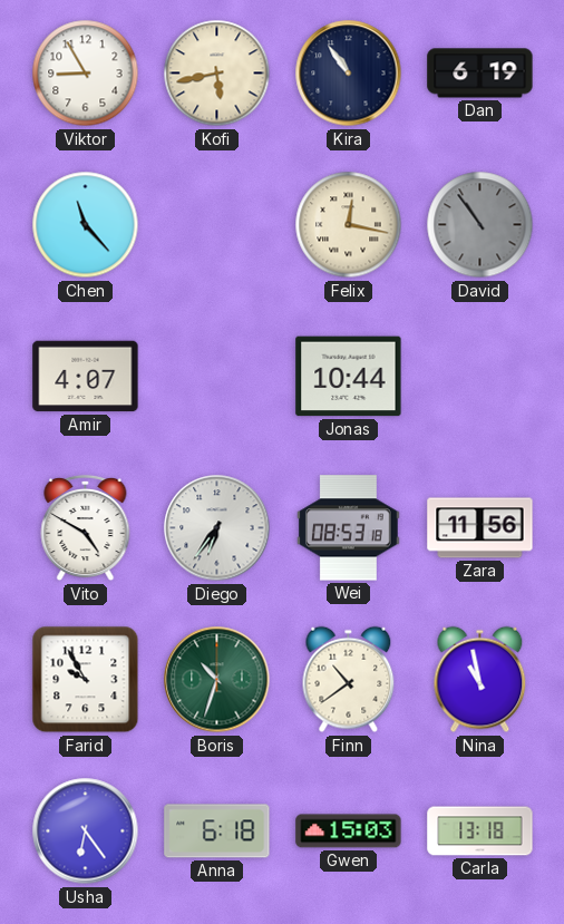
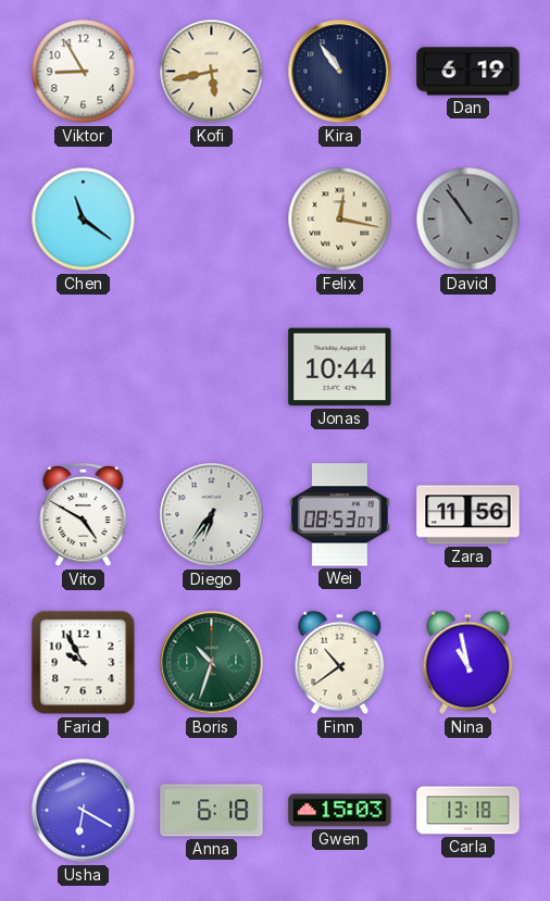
Chen: 11:23 -> 11:21 (84, 220)
Amir: 4:07 -> none (86, 377)
Wei: 08:53:18 -> 08:53:07 (339, 515)
Usha: 6:24 -> 6:20 (84, 811)
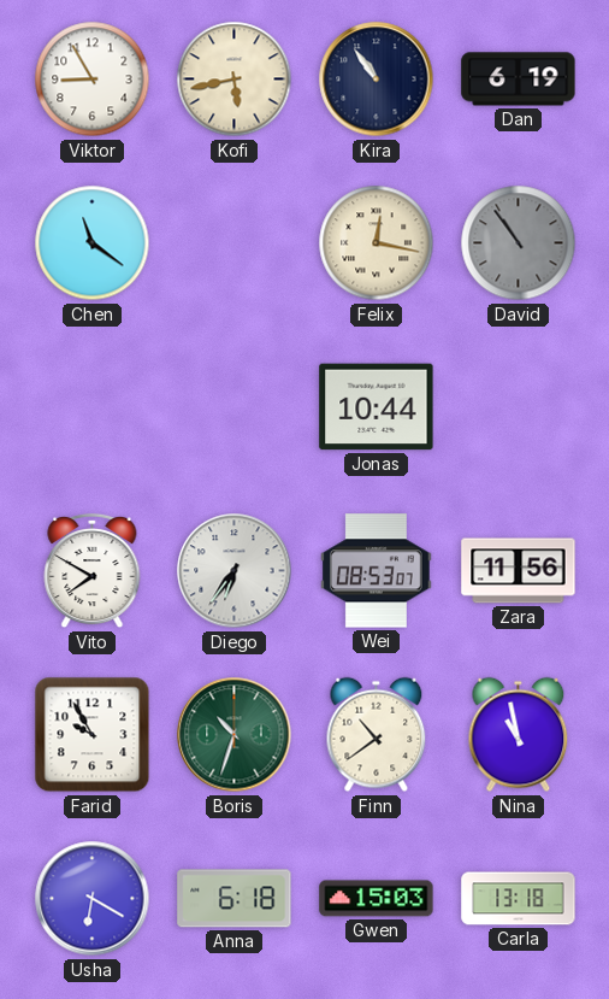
Vito: 4:50 -> 7:50 (93, 571)
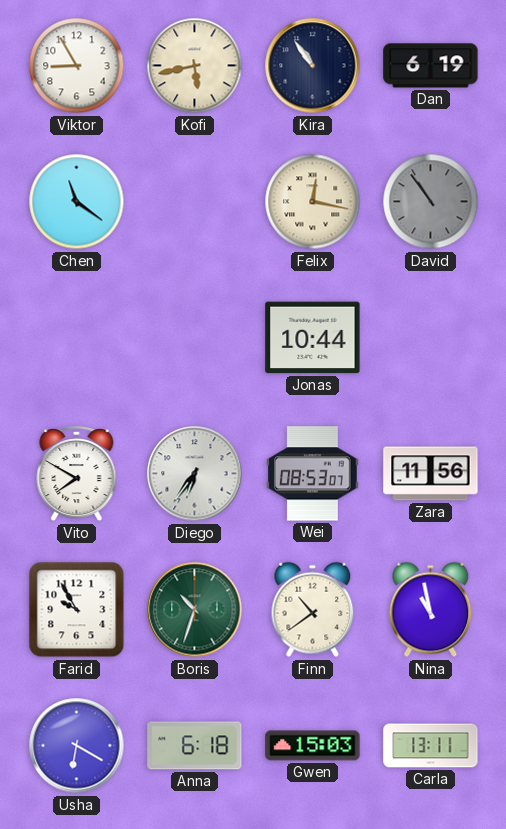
Carla: 13:18 -> 13:11 (431, 746)
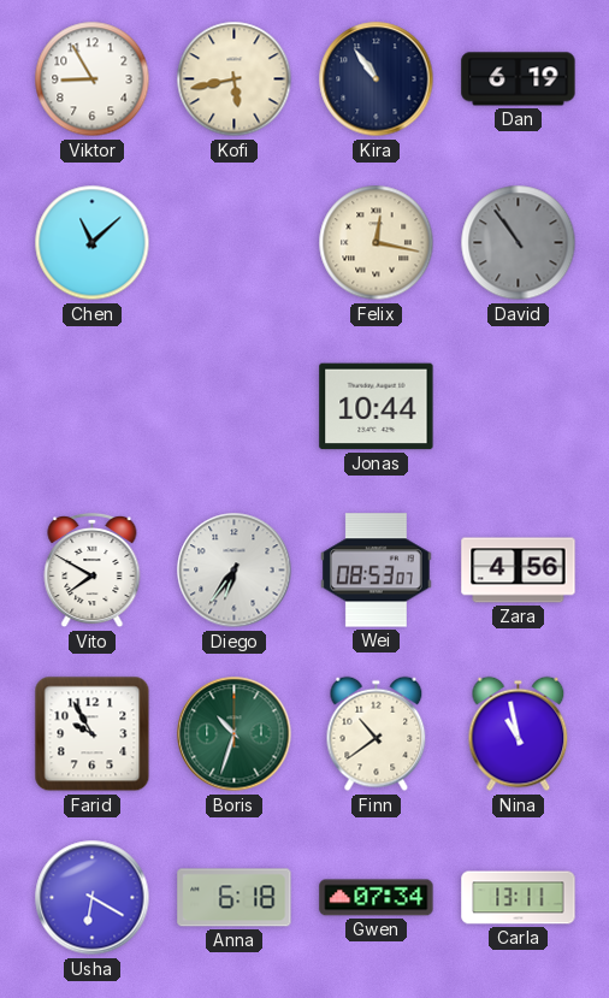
Chen: 11:21 -> 11:08 (93, 243)
Zara: 11:56 -> 4:56 (519, 571)
Gwen: 15:03 -> 07:34 (377, 898)
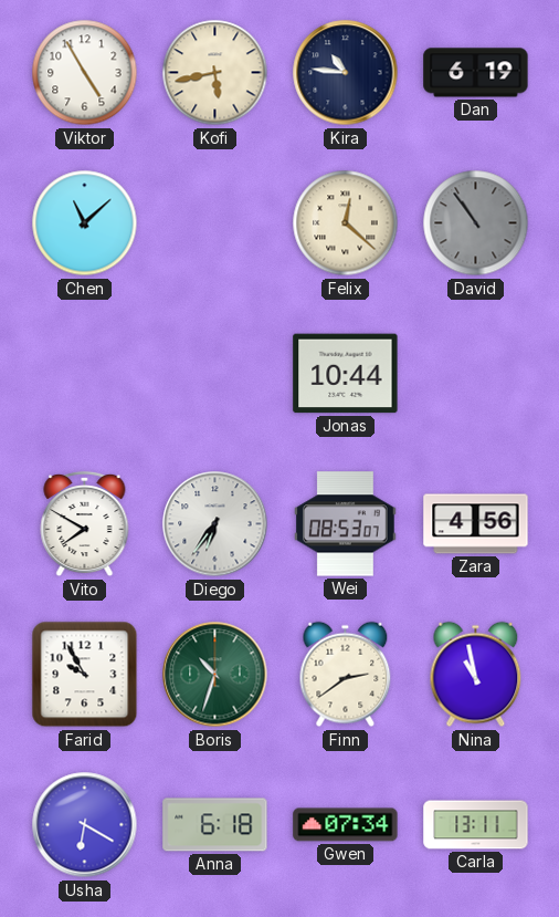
Viktor: 8:55 -> 4:55 (85, 73)
Kira: 10:54 -> 10:46 (346, 73)
Felix: 12:17 -> 12:22 (346, 223)
Finn: 10:39 -> 2:39 (346, 675)
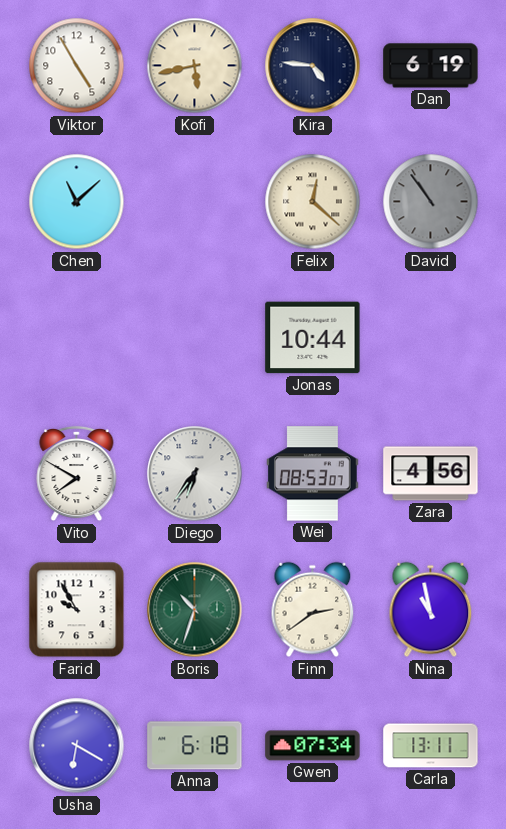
Kira: 10:46 -> 4:46 (313, 66)
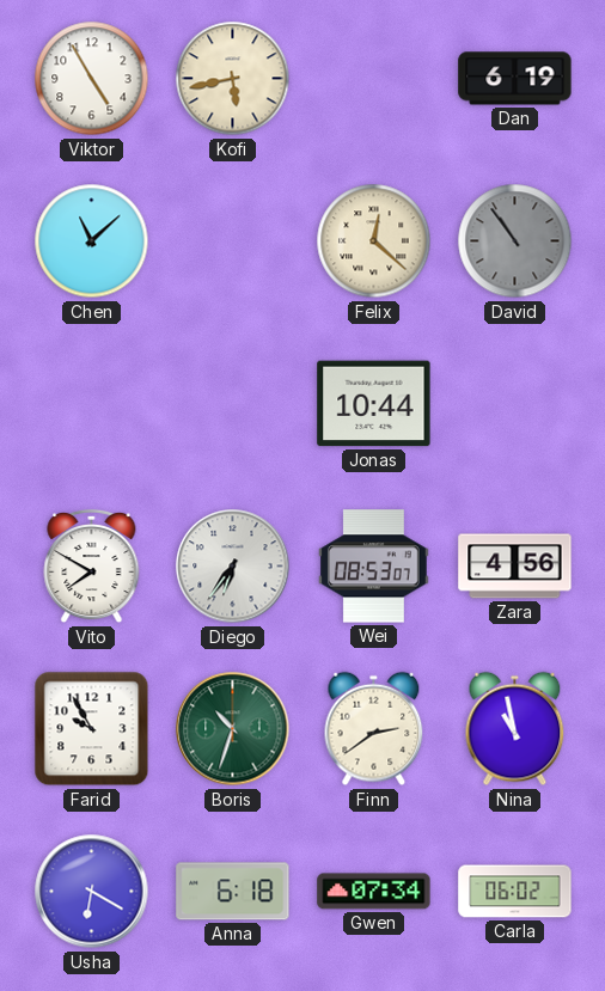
Kira: 4:46 -> none (313, 66)
Carla: 13:11 -> 06:02 (515, 892)
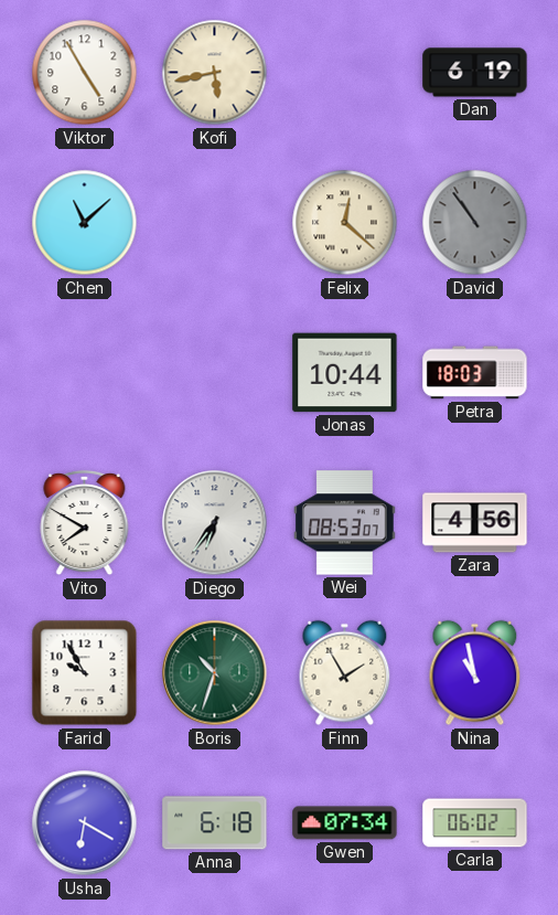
Petra: none -> 18:03 (475, 373)
Finn: 2:39 -> 1:55 (345, 673)
